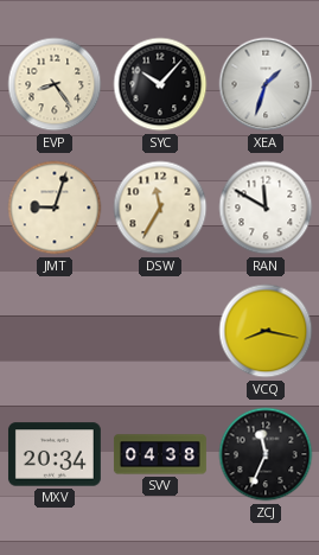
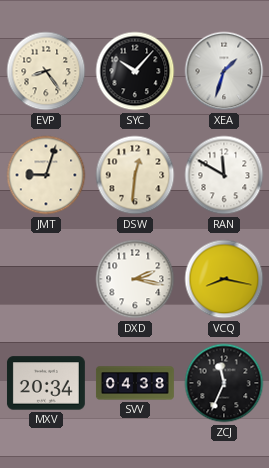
DSW: 11:35 -> 12:31 (135, 175)
DXD: none -> 2:17 (135, 279)
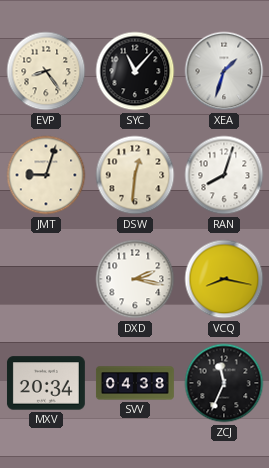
SYC: 10:07 -> 11:07 (135, 71)
RAN: 11:50 -> 8:03 (224, 175)
